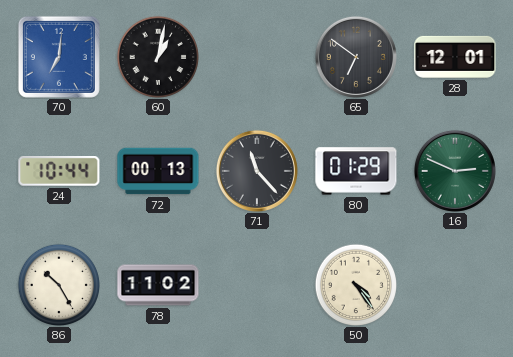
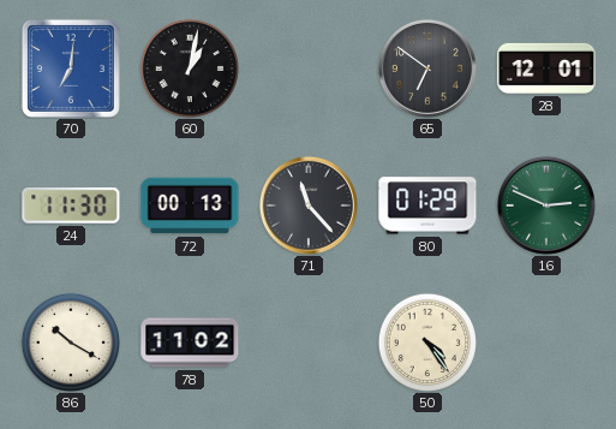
24: 10:44 -> 11:30 (71, 207)
86: 10:25 -> 10:20 (70, 341)
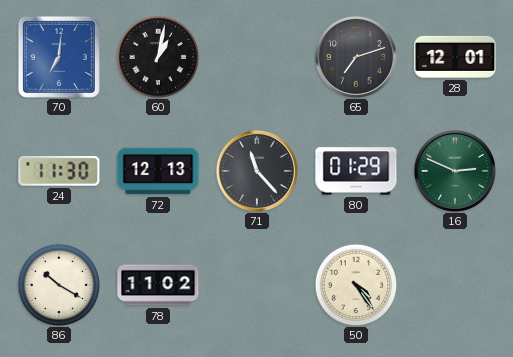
65: 6:51 -> 7:12 (356, 57)
72: 00:13 -> 12:13 (158, 171)
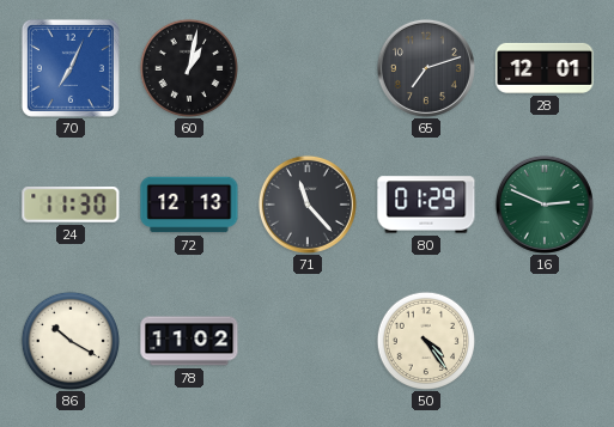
70: 7:01 -> 7:04 (71, 68)
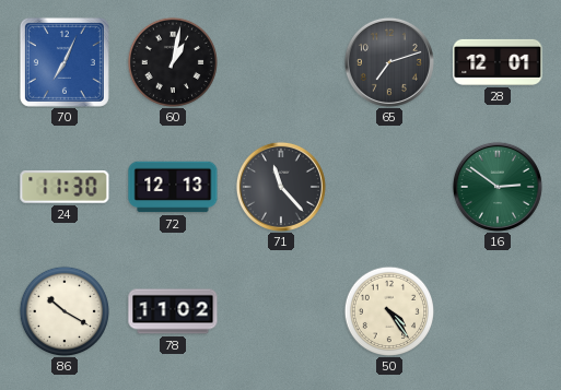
80: 01:29 -> none (426, 205)
16: 2:49 -> 2:51 (498, 187)
